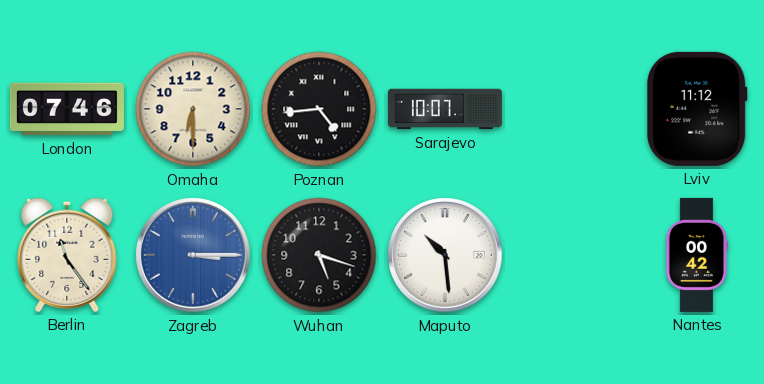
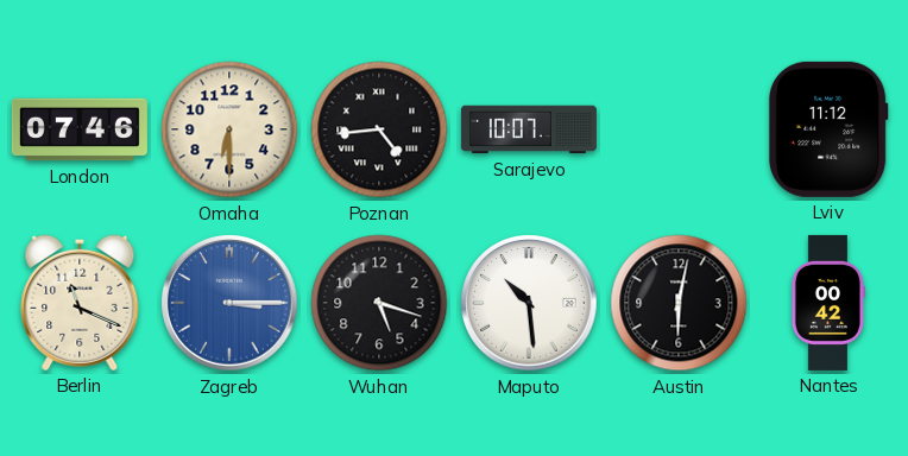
Berlin: 11:24 -> 11:19 (80, 303)
Austin: none -> 6:02 (679, 303)
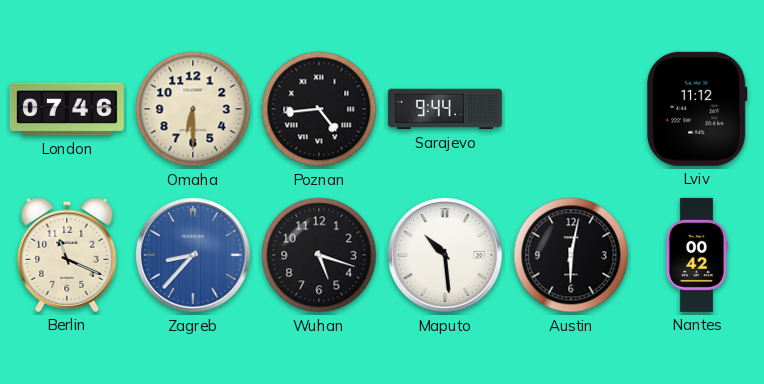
Sarajevo: 10:07 -> 9:44 (445, 109)
Zagreb: 3:15 -> 8:37 (193, 255)
